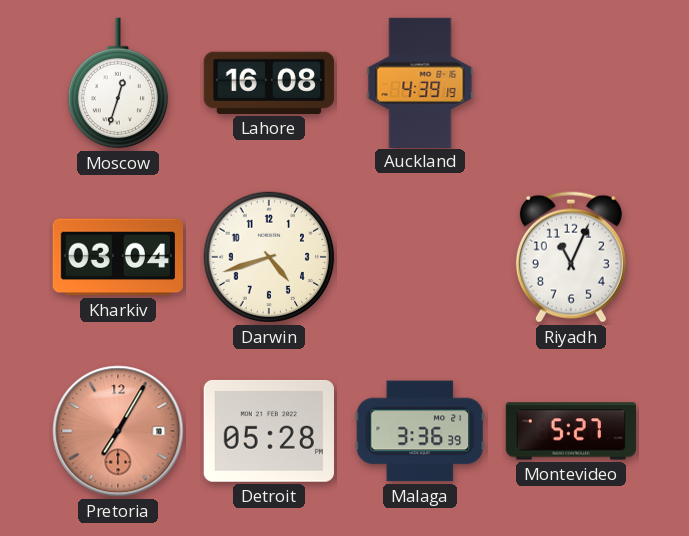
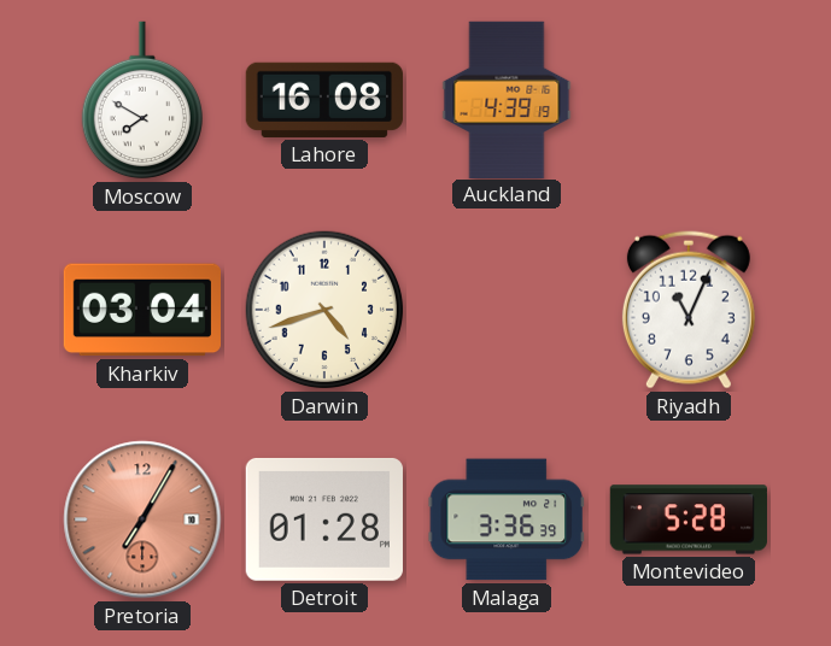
Moscow: 12:33 -> 7:50 (141, 100)
Detroit: 05:28 -> 01:28 (324, 519)
Montevideo: 5:27 -> 5:28 (687, 519)
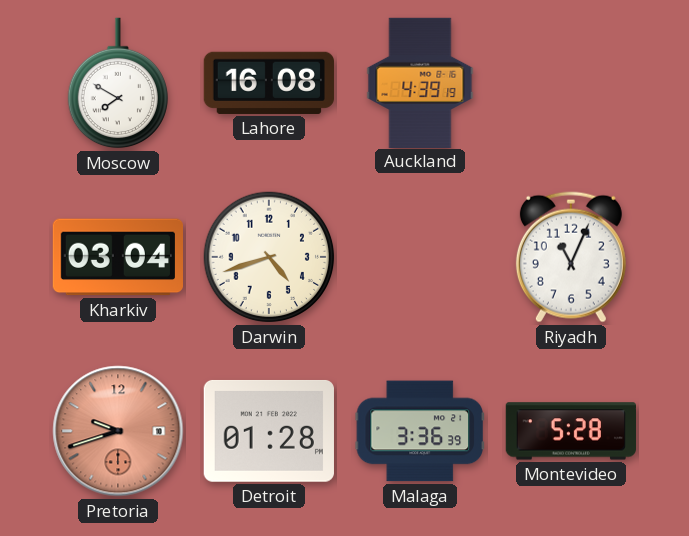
Pretoria: 7:05 -> 9:42 (118, 431)
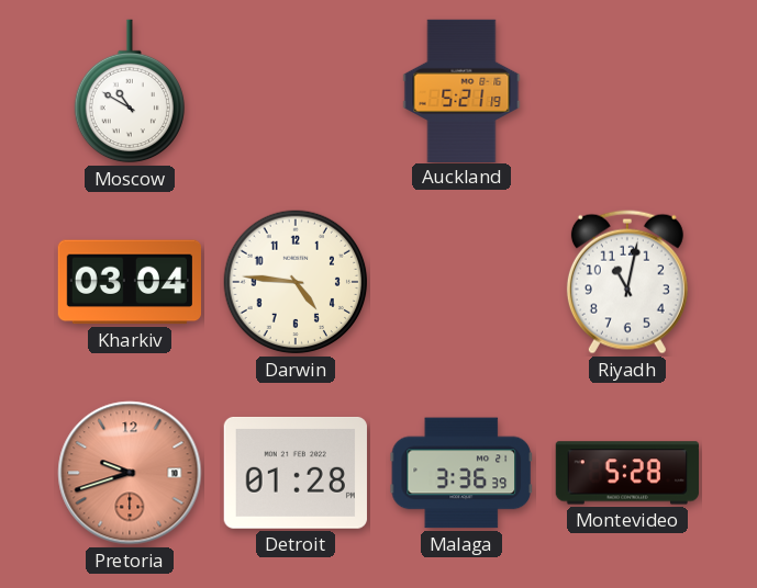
Moscow: 7:50 -> 10:50 (129, 91)
Lahore: 16:08 -> none (269, 83)
Auckland: 4:39 -> 5:21 (461, 90)
Darwin: 4:42 -> 4:46 (296, 282)
Riyadh: 11:04 -> 11:02 (627, 282)
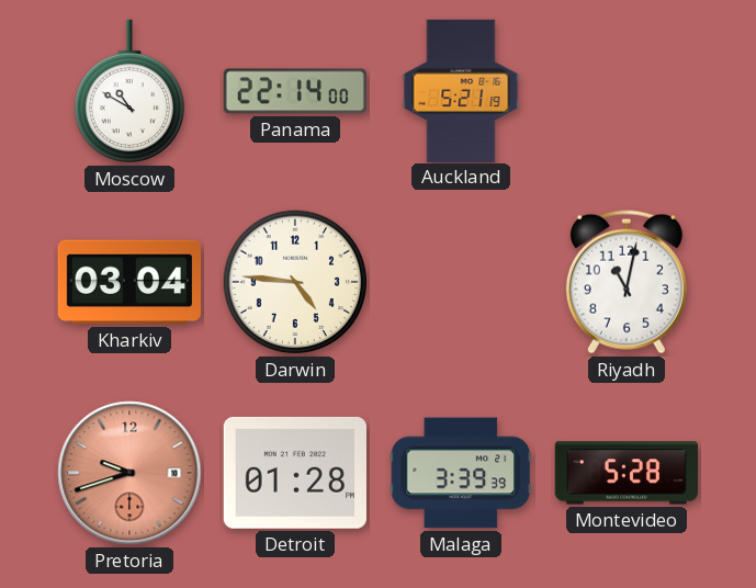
Panama: none -> 22:14 (294, 91)
Malaga: 3:36 -> 3:39 (461, 473)
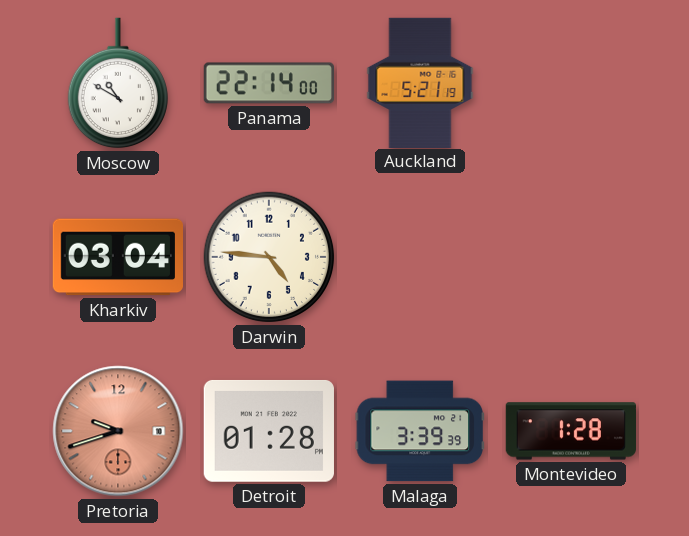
Riyadh: 11:02 -> none (627, 282)
Montevideo: 5:28 -> 1:28 (570, 431)
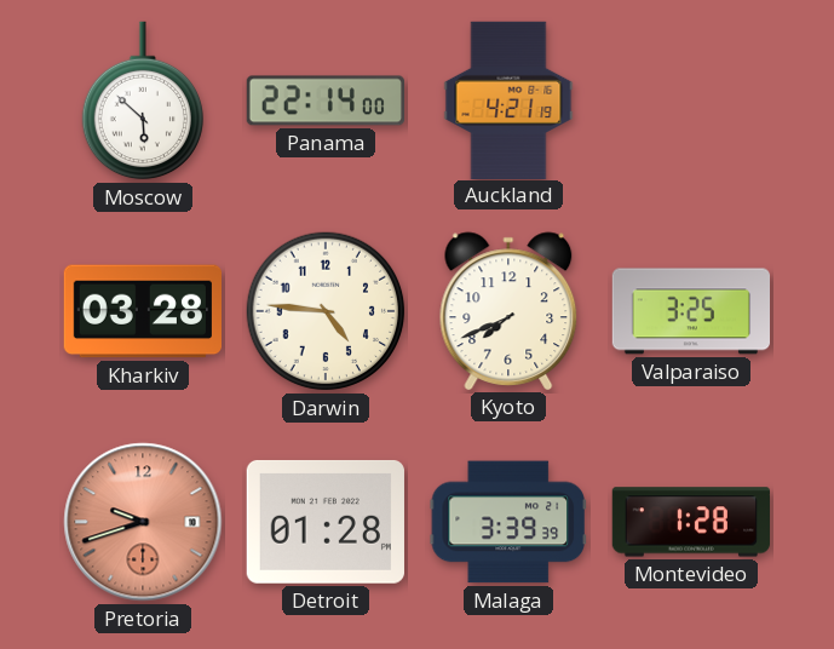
Moscow: 10:50 -> 5:52 (142, 100)
Auckland: 5:21 -> 4:21 (508, 99)
Kharkiv: 03:04 -> 03:28 (142, 311)
Kyoto: none -> 7:41 (508, 311)
Valparaiso: none -> 3:25 (691, 311)
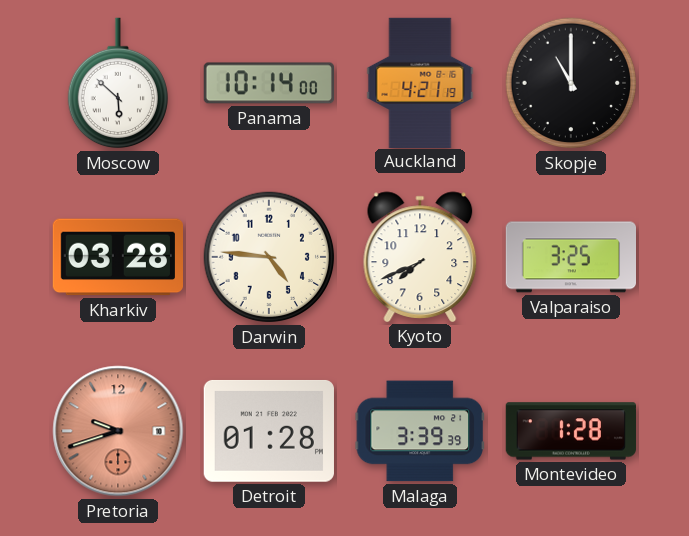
Panama: 22:14 -> 10:14 (268, 83)
Skopje: none -> 11:00 (571, 83)
